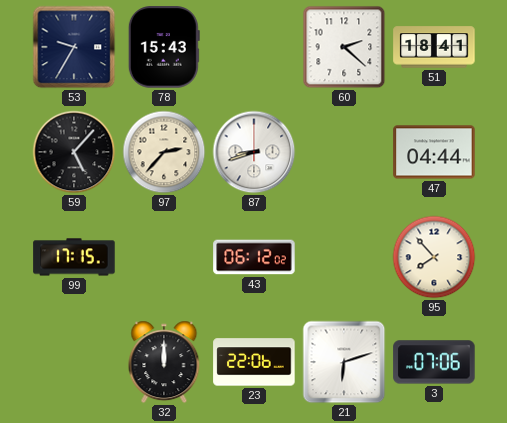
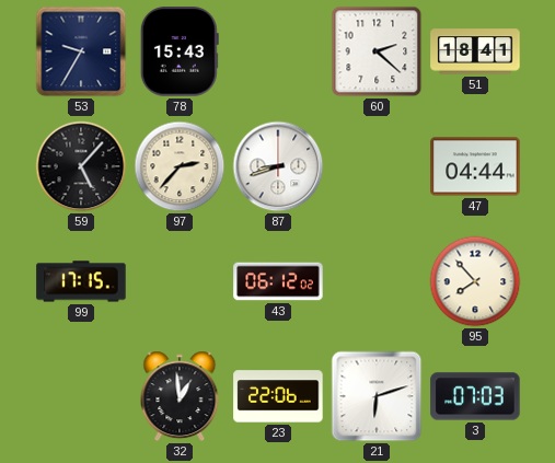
32: 12:00 -> 12:59 (180, 396)
3: 07:06 -> 07:03 (475, 396)
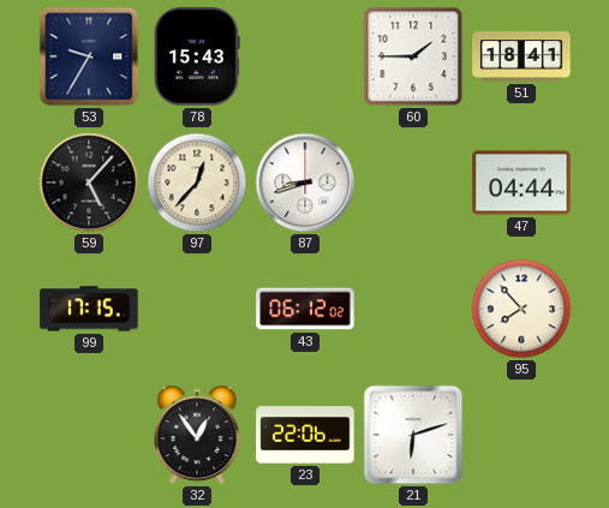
60: 2:22 -> 1:45 (413, 56)
97: 2:37 -> 12:37 (197, 183)
32: 12:59 -> 12:54 (197, 435)
3: 07:03 -> none (475, 396)
